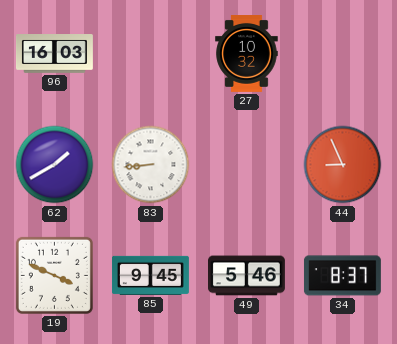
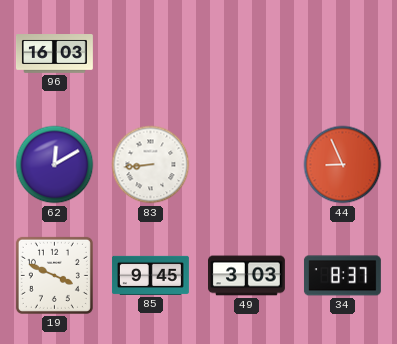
27: 10:32 -> none (247, 54)
62: 1:40 -> 12:10 (55, 165)
49: 5:46 -> 3:03 (247, 276)
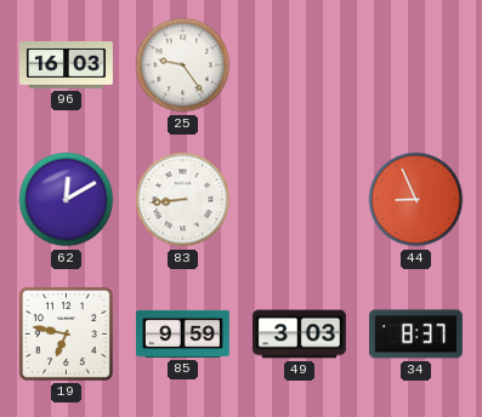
25: none -> 9:24 (183, 65)
19: 3:49 -> 6:47 (66, 333)
85: 9:45 -> 9:59 (183, 333)
